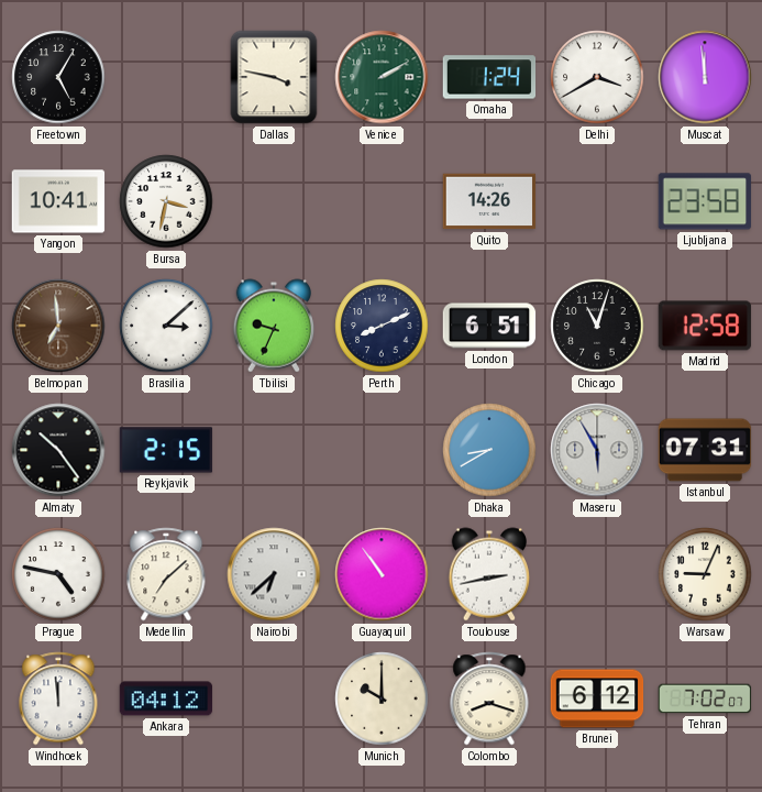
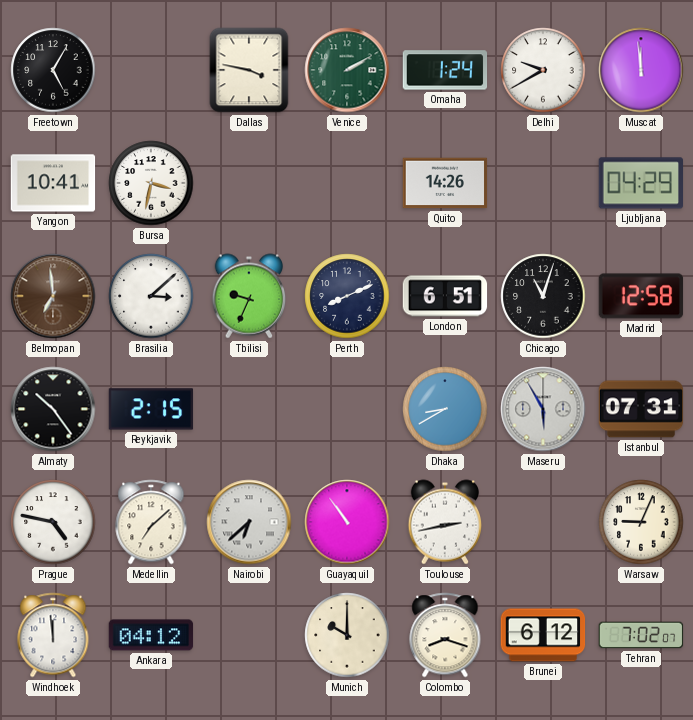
Delhi: 3:40 -> 9:40 (543, 70)
Ljubljana: 23:58 -> 04:29 (641, 183)
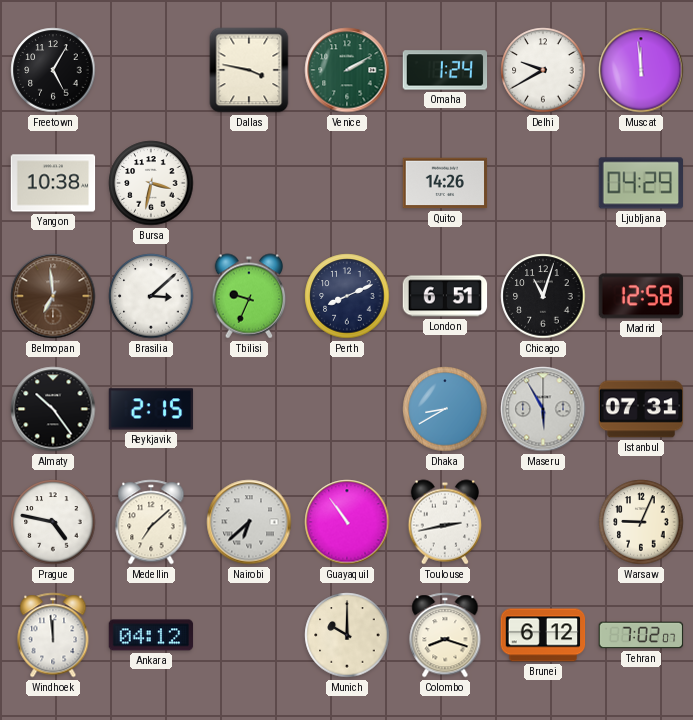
Yangon: 10:41 -> 10:38 (53, 183)
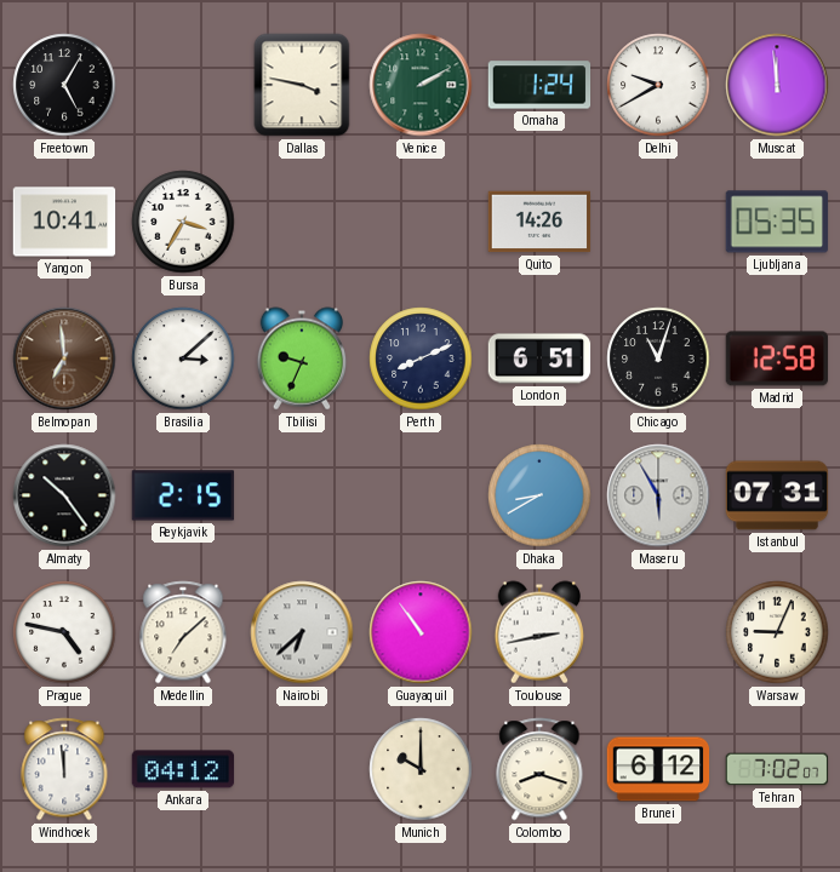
Yangon: 10:38 -> 10:41 (64, 222)
Bursa: 3:32 -> 3:35 (183, 222)
Ljubljana: 04:29 -> 05:35 (777, 222)
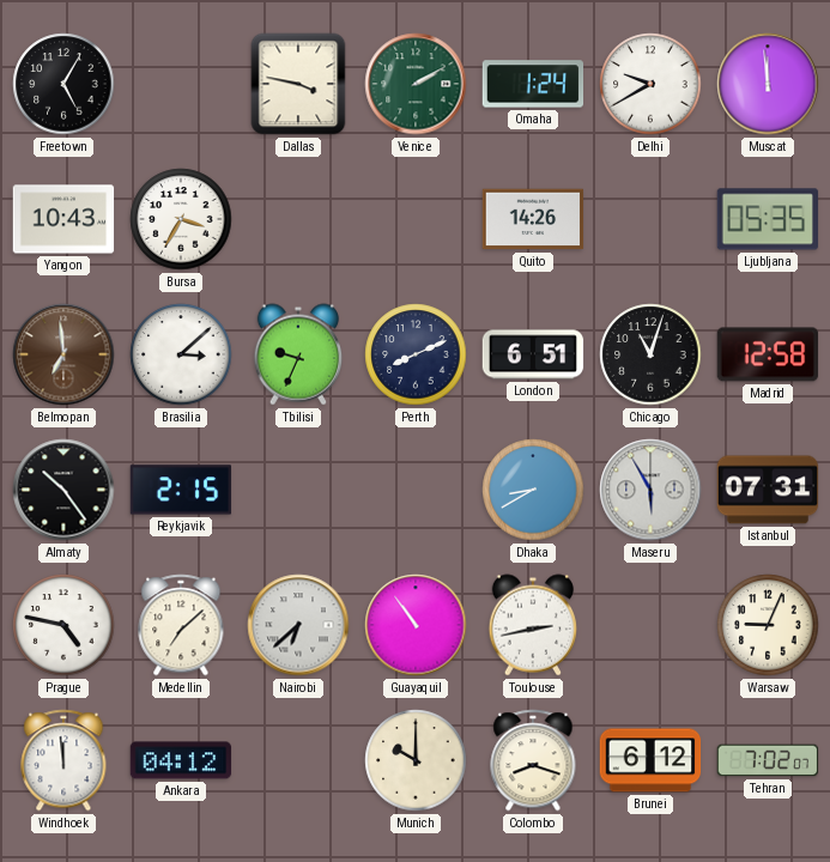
Yangon: 10:41 -> 10:43 (63, 219)
